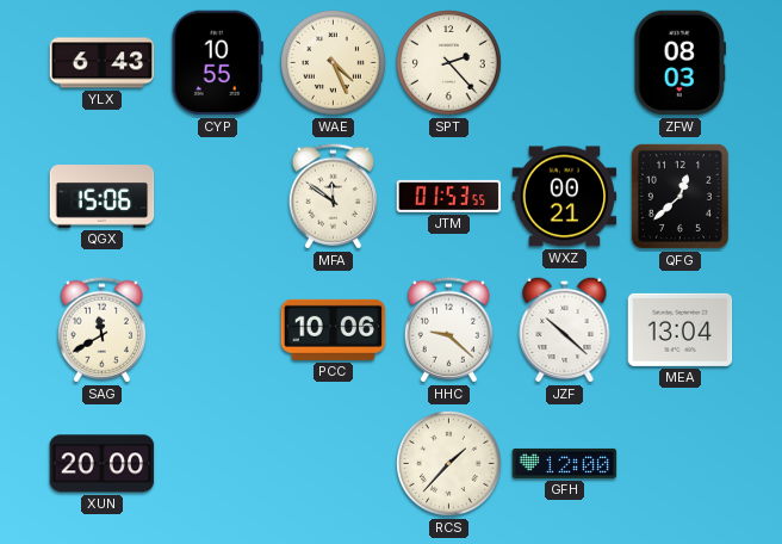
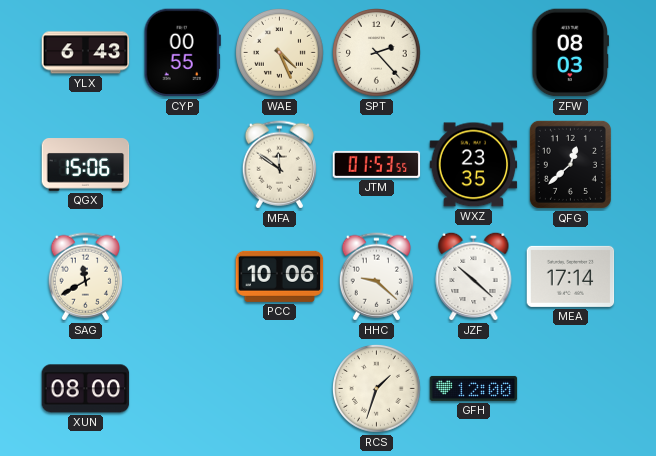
CYP: 10:55 -> 00:55 (182, 53)
WXZ: 00:21 -> 23:35 (474, 165)
MEA: 13:04 -> 17:14 (571, 276)
XUN: 20:00 -> 08:00 (86, 389)
RCS: 1:37 -> 1:33 (377, 389)
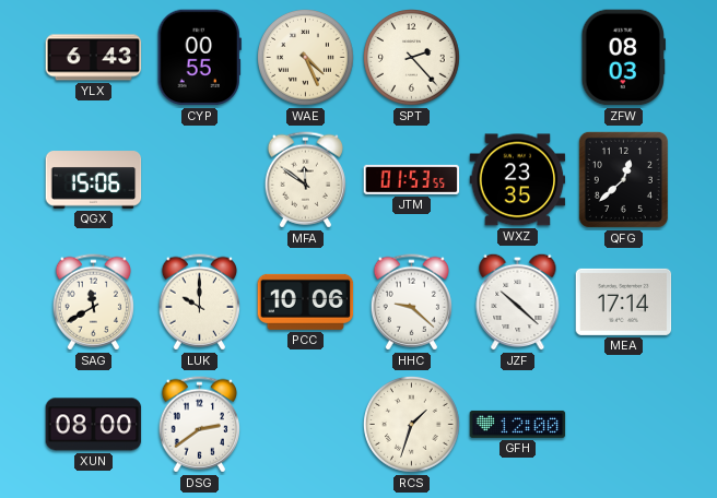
LUK: none -> 10:00 (199, 303)
DSG: none -> 2:39 (199, 425)
